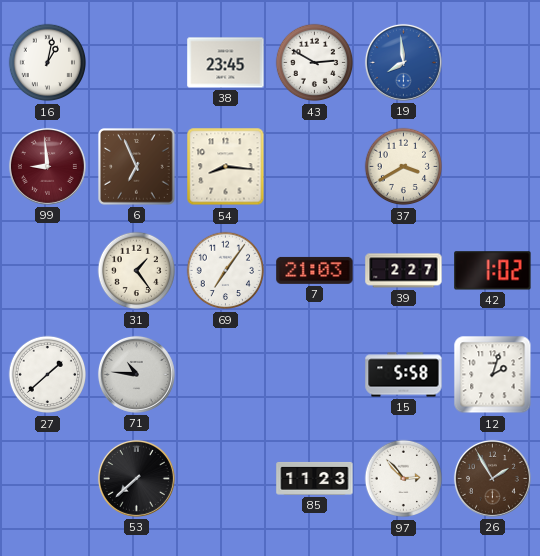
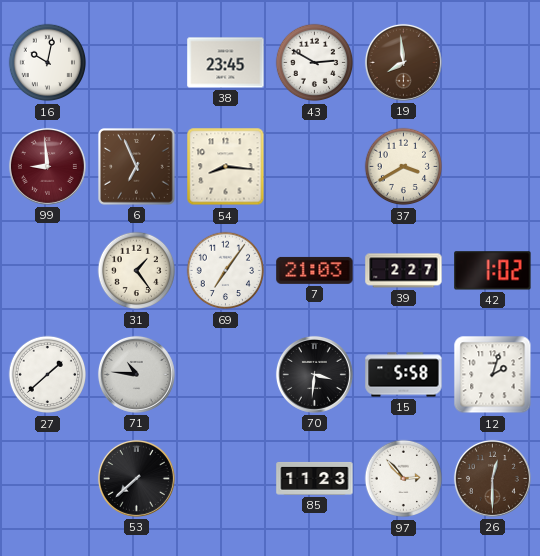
16: 1:02 -> 10:02 (48, 63)
19 dial: blue -> brown (403, 62)
70: none -> 3:31 (314, 374)
26: 1:55 -> 12:30 (492, 478)
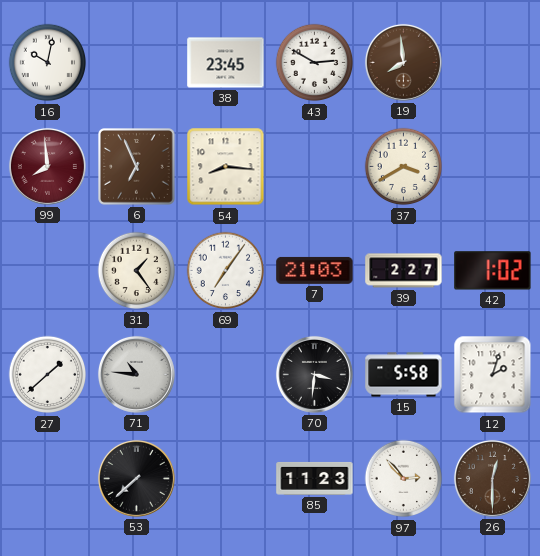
99: 8:59 -> 7:59 (47, 166)
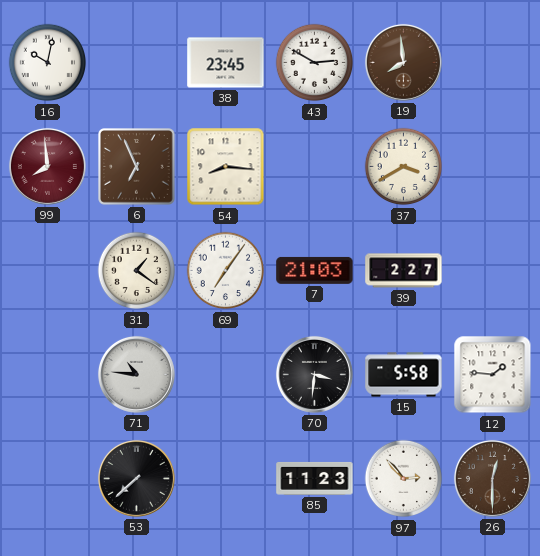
31: 1:24 -> 1:21 (137, 271)
42: 1:02 -> none (493, 271)
27: 1:38 -> none (48, 375)
12: 2:03 -> 1:46 (493, 375)
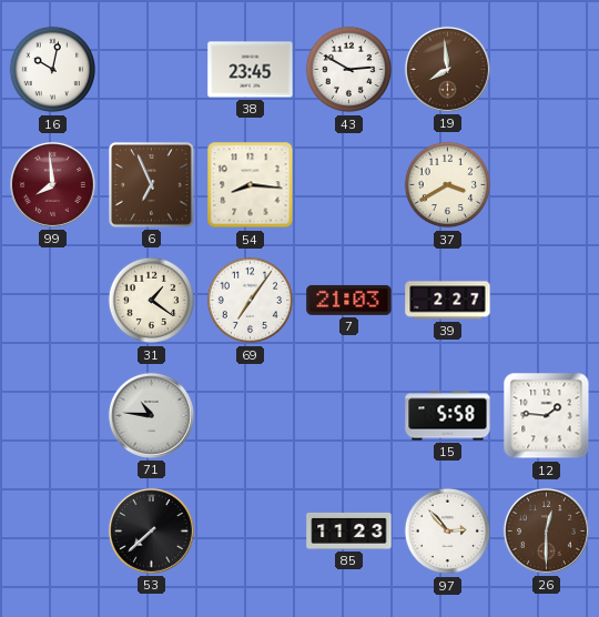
70: 3:31 -> none (314, 374)
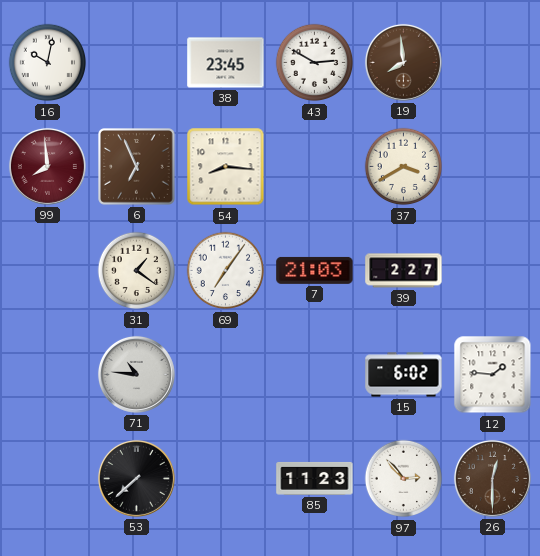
15: 5:58 -> 6:02 (404, 375)
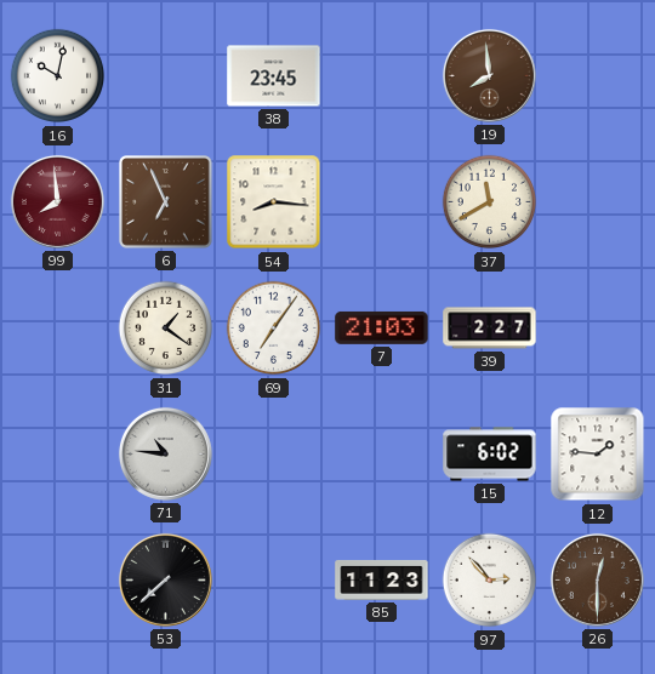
43: 2:50 -> none (315, 63)
37: 3:40 -> 11:40 (490, 202)
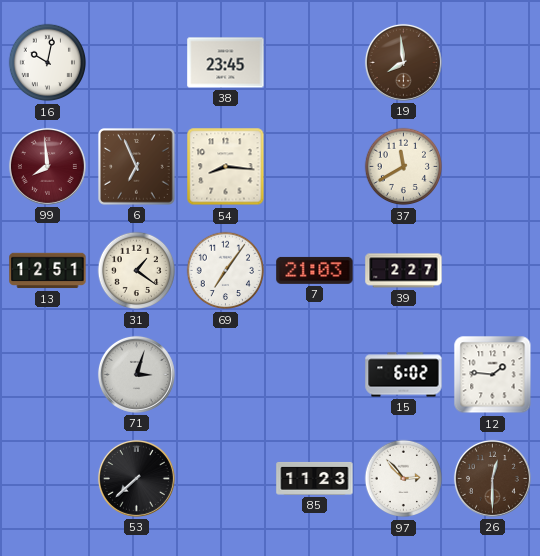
13: none -> 12:51 (48, 271)
71: 10:46 -> 3:03 (136, 374)
